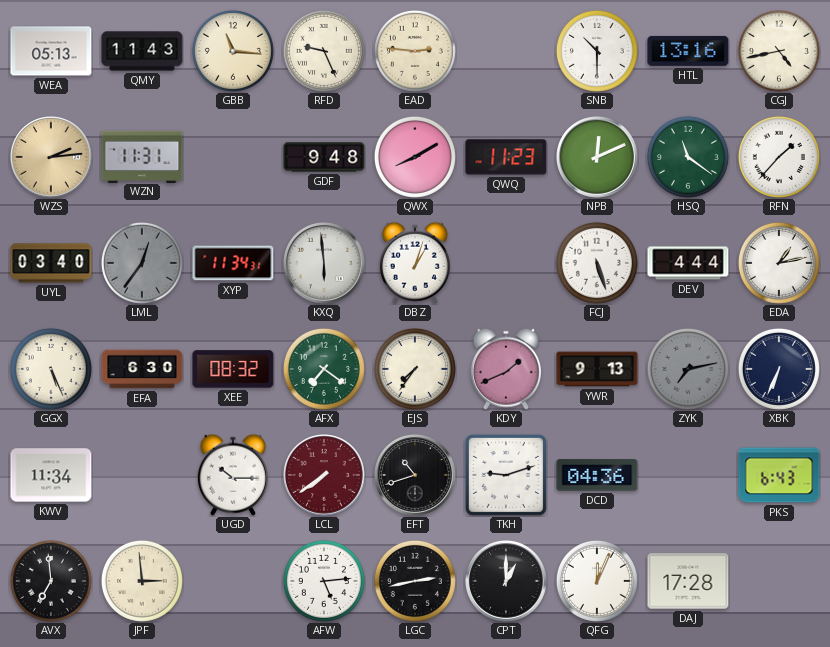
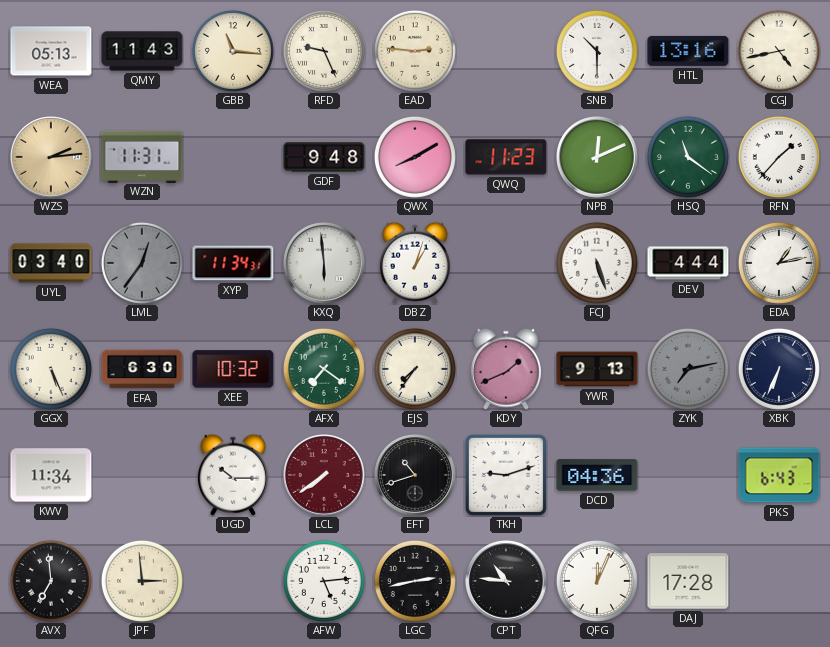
XEE: 08:32 -> 10:32 (233, 369)
CPT: 1:00 -> 10:46 (507, 582)
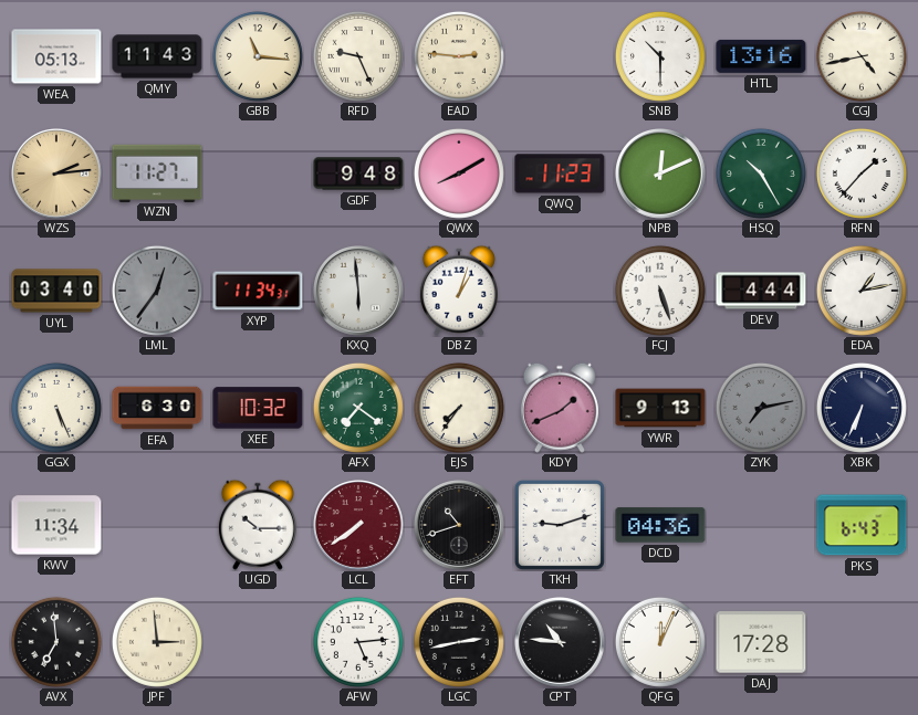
WZN: 11:31 -> 11:27 (157, 172)
HSQ: 11:21 -> 10:25 (761, 174)
